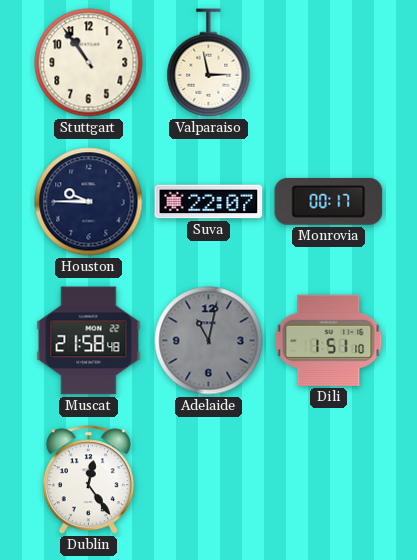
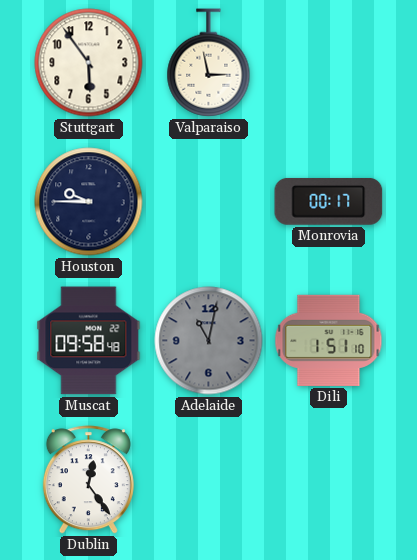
Stuttgart: 10:54 -> 5:54 (89, 63)
Suva: 22:07 -> none (209, 202)
Muscat: 21:58 -> 09:58 (89, 341)
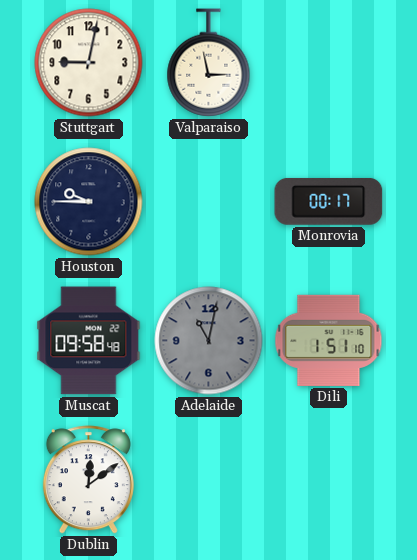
Stuttgart: 5:54 -> 9:02 (89, 63)
Dublin: 12:24 -> 12:09 (88, 480)
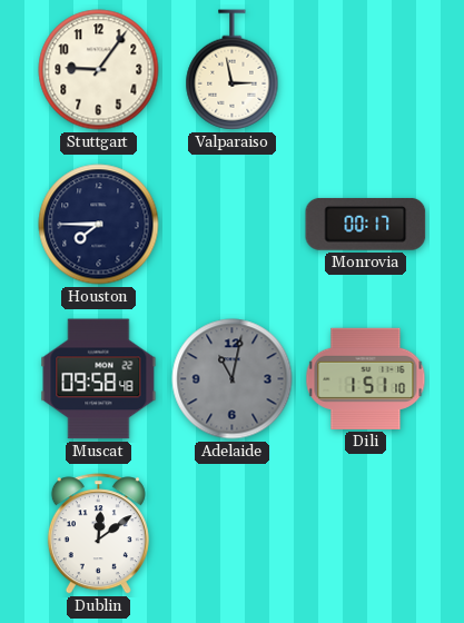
Stuttgart: 9:02 -> 9:06 (99, 70)
Houston: 9:45 -> 7:45 (99, 225)
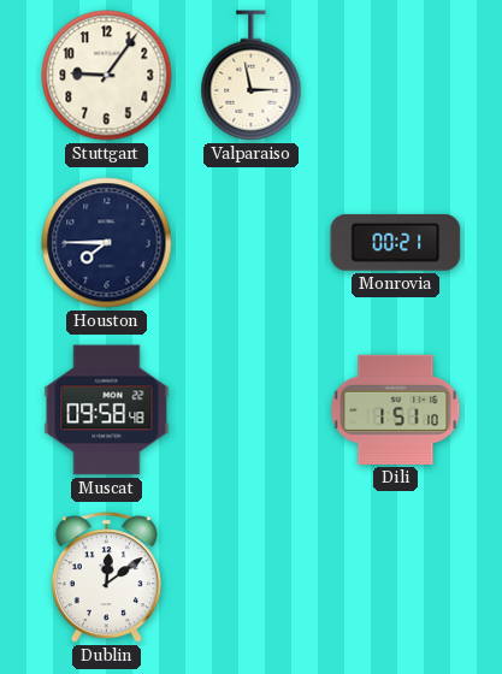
Monrovia: 00:17 -> 00:21 (396, 242)
Adelaide: 11:02 -> none (233, 379)
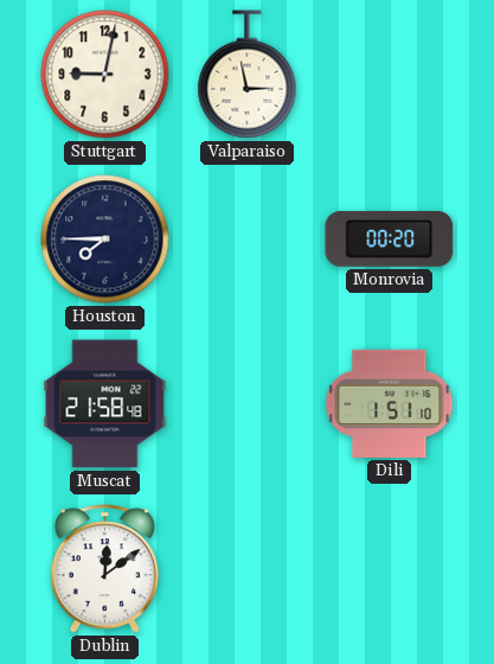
Stuttgart: 9:06 -> 9:02 (105, 75)
Monrovia: 00:21 -> 00:20 (390, 238)
Muscat: 09:58 -> 21:58 (105, 404)
